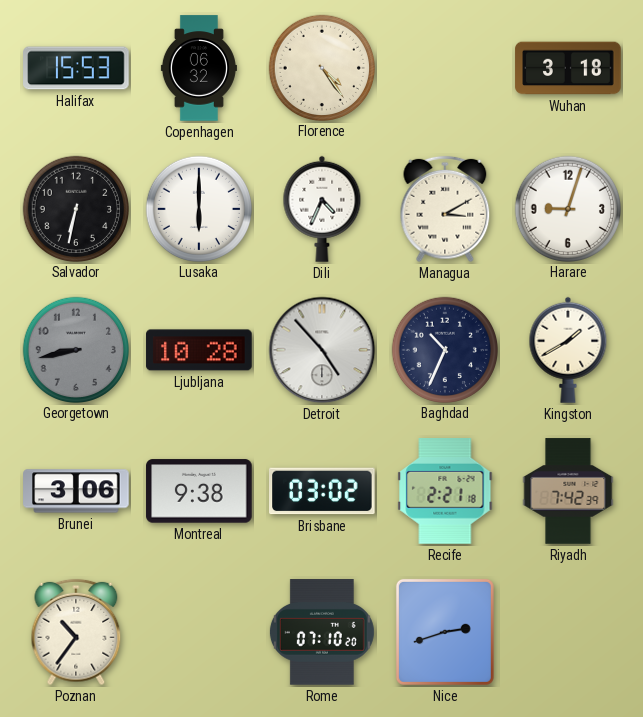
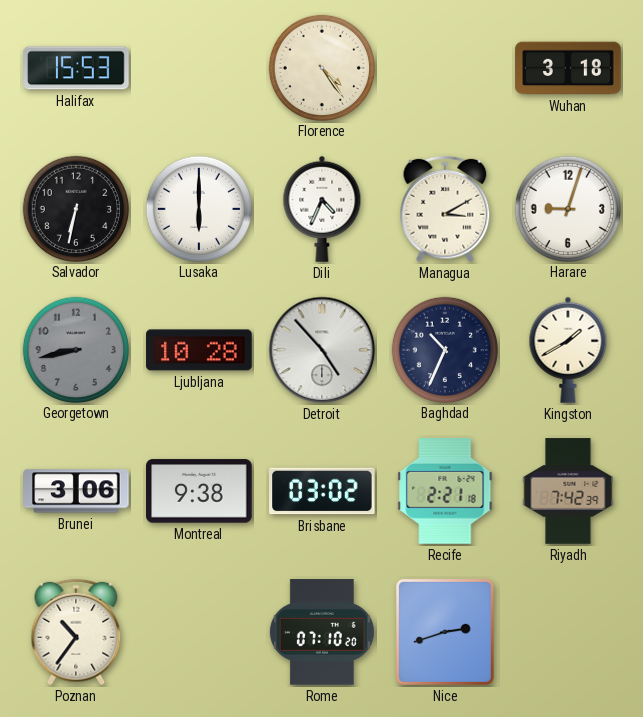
Copenhagen: 06:32 -> none (199, 68)
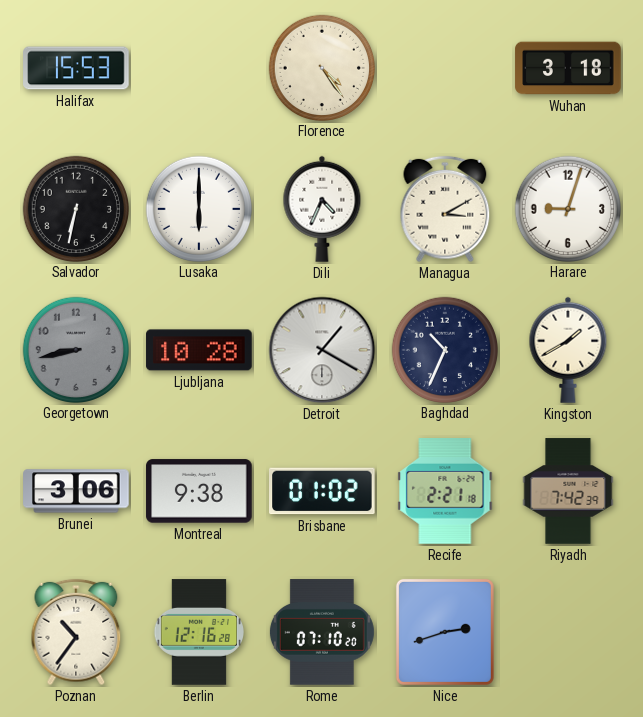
Detroit: 4:53 -> 1:20 (322, 350)
Brisbane: 03:02 -> 01:02 (322, 491)
Berlin: none -> 12:16 (199, 632)
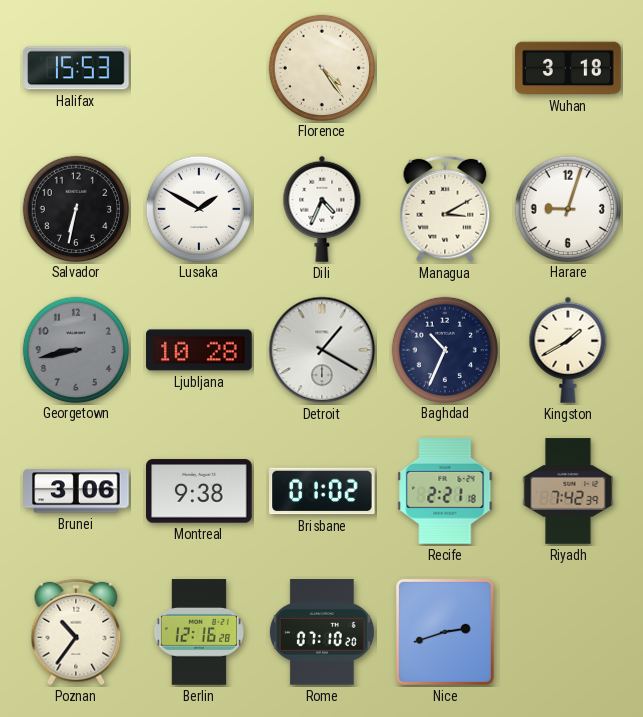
Lusaka: 6:00 -> 1:50 (198, 208)
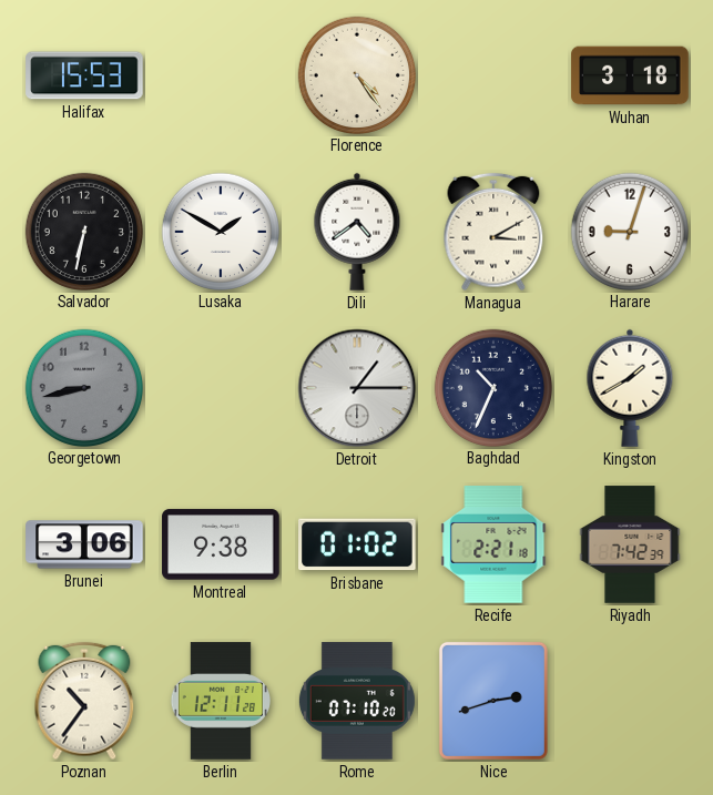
Dili: 4:34 -> 4:39 (357, 232)
Ljubljana: 10:28 -> none (199, 350)
Detroit: 1:20 -> 1:15 (357, 388)
Berlin: 12:16 -> 12:11 (221, 701)
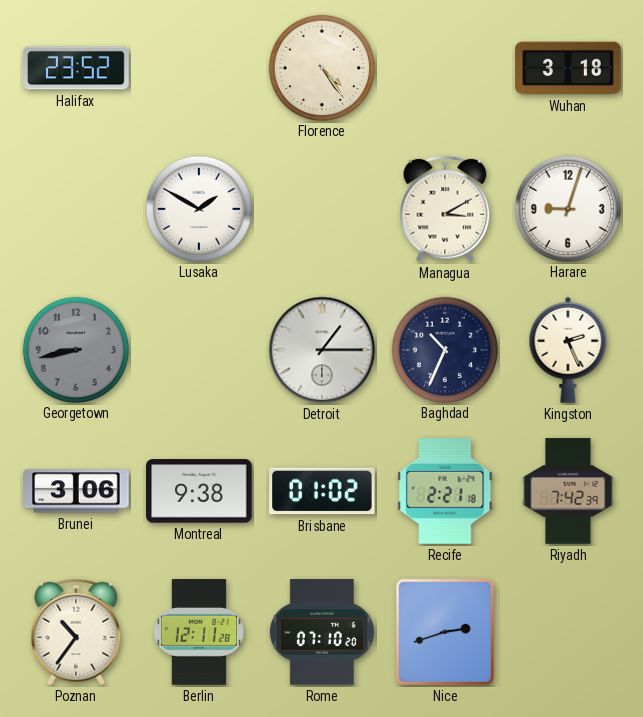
Halifax: 15:53 -> 23:52 (76, 68)
Salvador: 6:32 -> none (83, 231)
Dili: 4:39 -> none (357, 232)
Kingston: 1:40 -> 2:26 (568, 350)
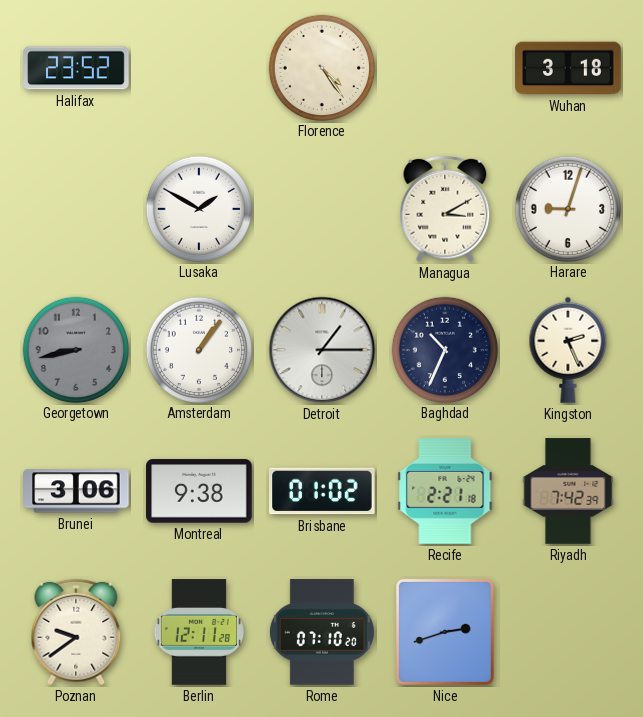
Amsterdam: none -> 1:06 (198, 349)
Poznan: 10:36 -> 9:39 (76, 632)
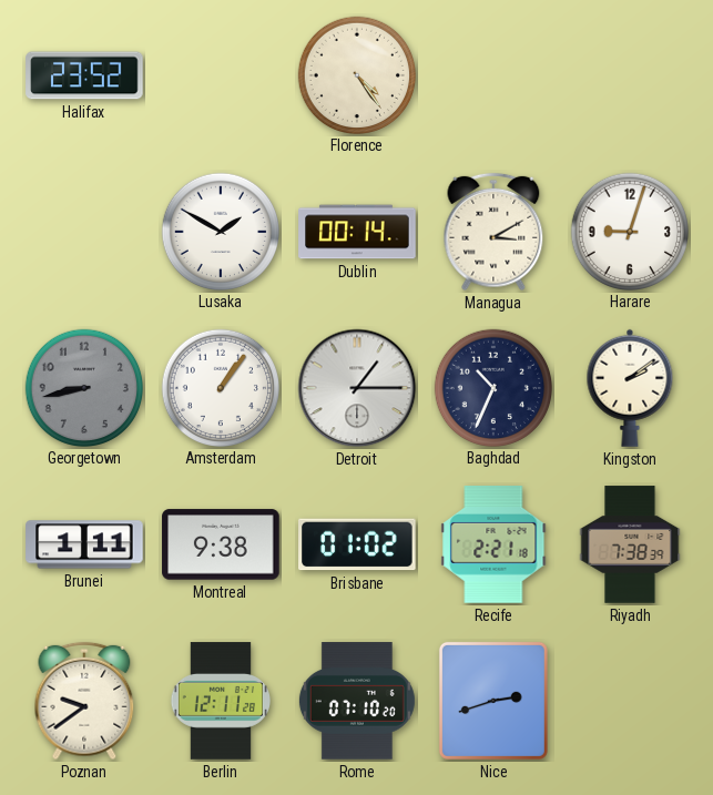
Wuhan: 3:18 -> none (568, 68)
Dublin: none -> 00:14 (357, 232)
Kingston: 2:26 -> 2:09 (630, 388)
Brunei: 3:06 -> 1:11 (84, 544)
Riyadh: 7:42 -> 7:38 (630, 544)
